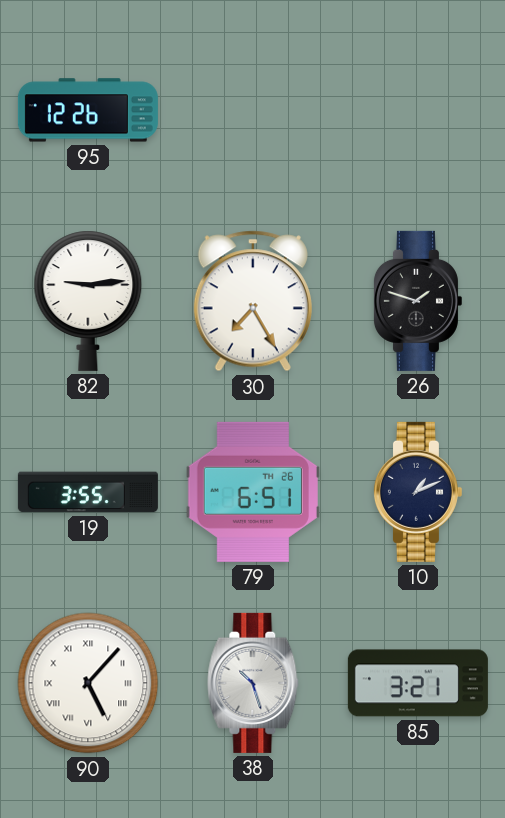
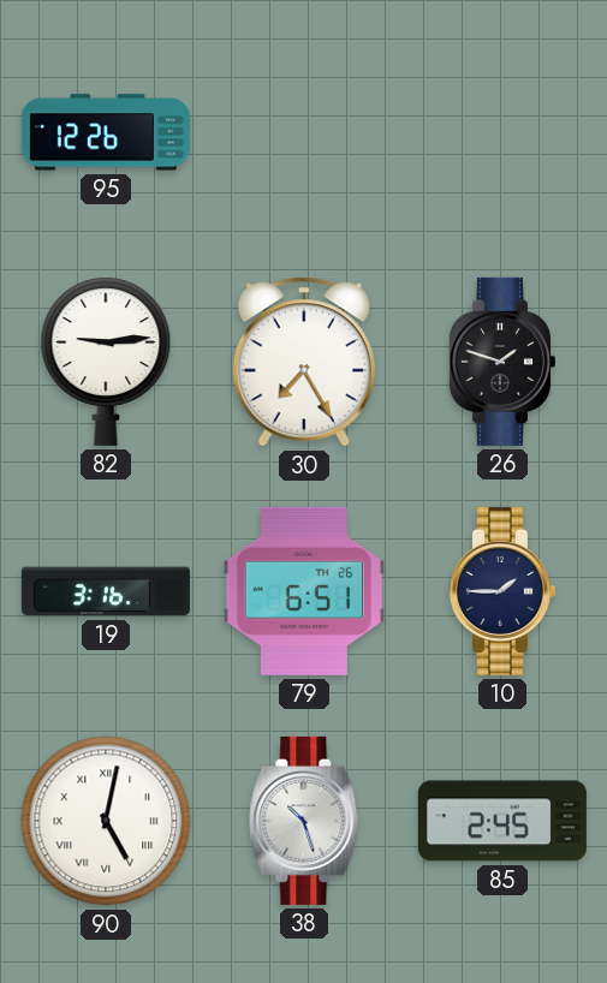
19: 3:55 -> 3:16 (106, 591)
10: 1:11 -> 1:45 (501, 591)
90: 5:07 -> 5:02 (106, 821)
85: 3:21 -> 2:45 (502, 821)
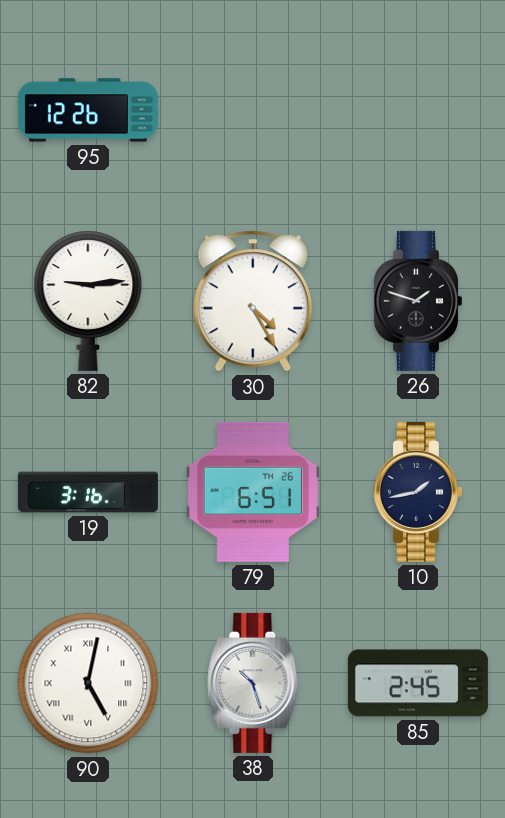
30: 7:25 -> 4:25 (253, 301)
10: 1:45 -> 1:43 (417, 492)
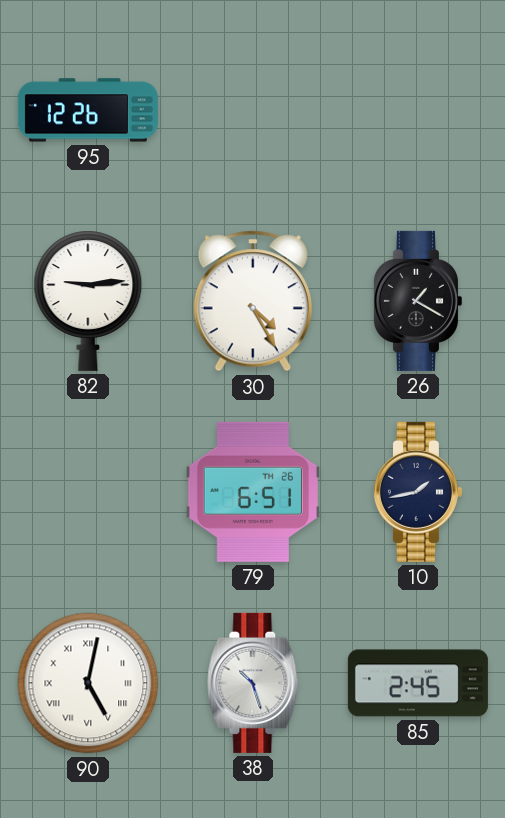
26: 1:48 -> 1:20 (417, 301)
19: 3:16 -> none (88, 492)
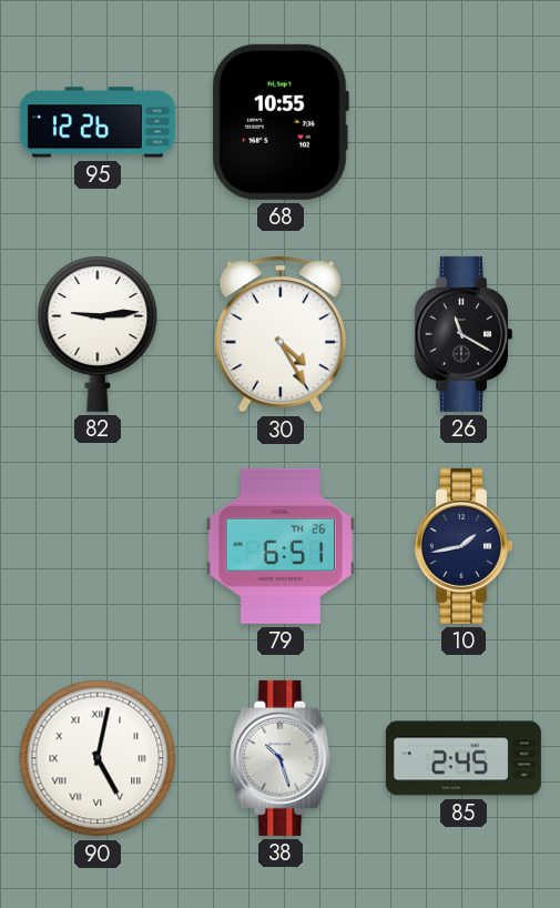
68: none -> 10:55 (281, 122)
26: 1:20 -> 11:20 (462, 334)
